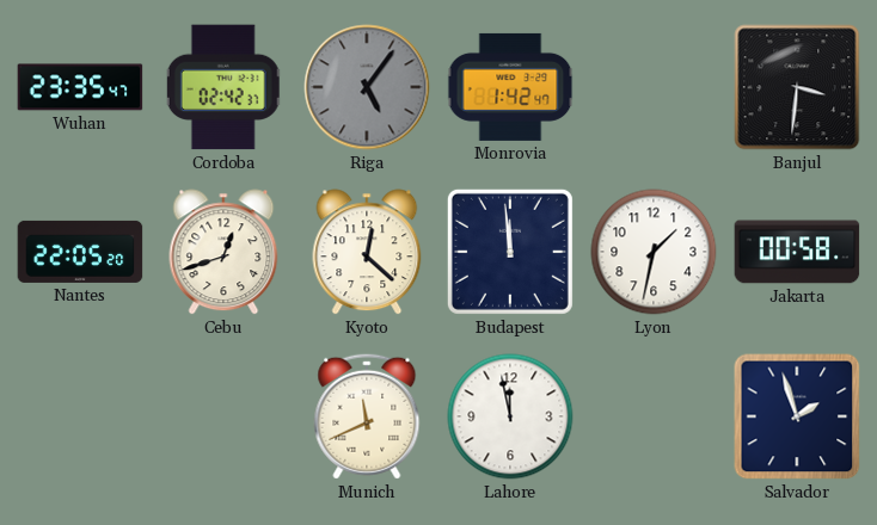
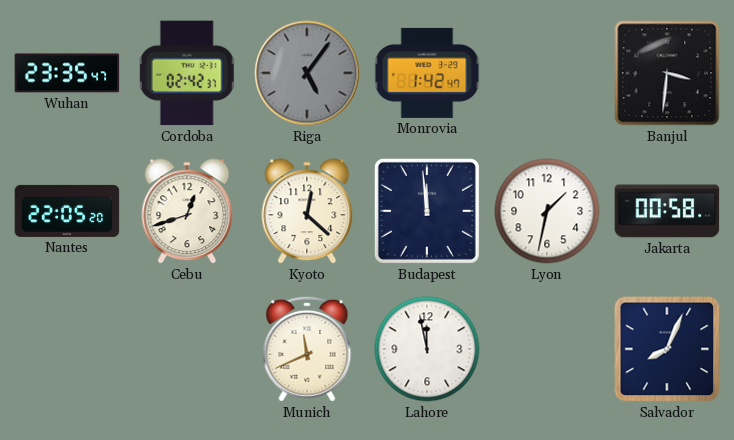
Salvador: 1:57 -> 8:04 (667, 349)
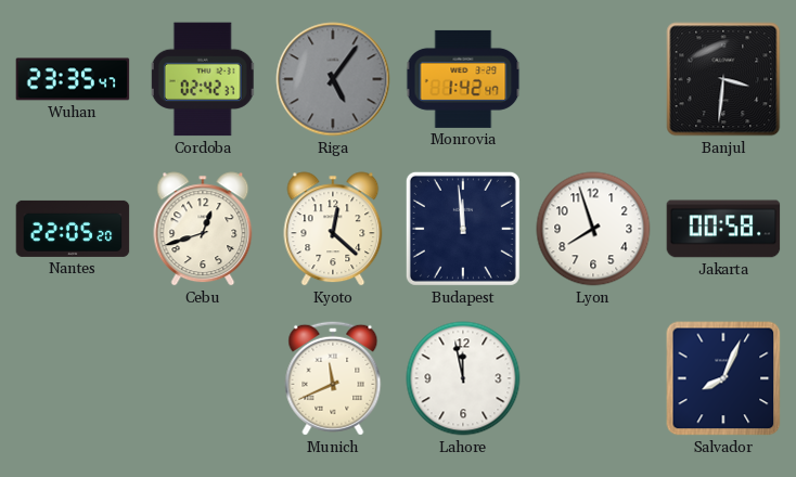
Lyon: 1:32 -> 7:57 (593, 229)
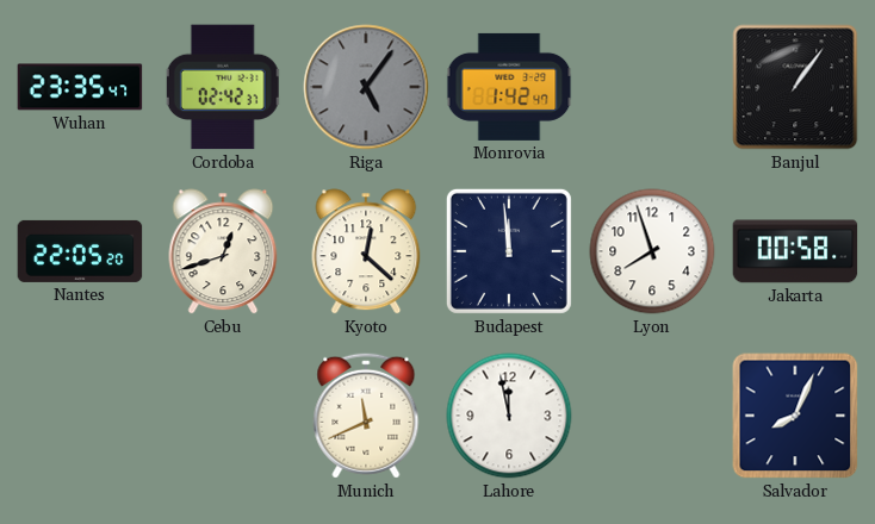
Banjul: 3:31 -> 1:06 (795, 87)
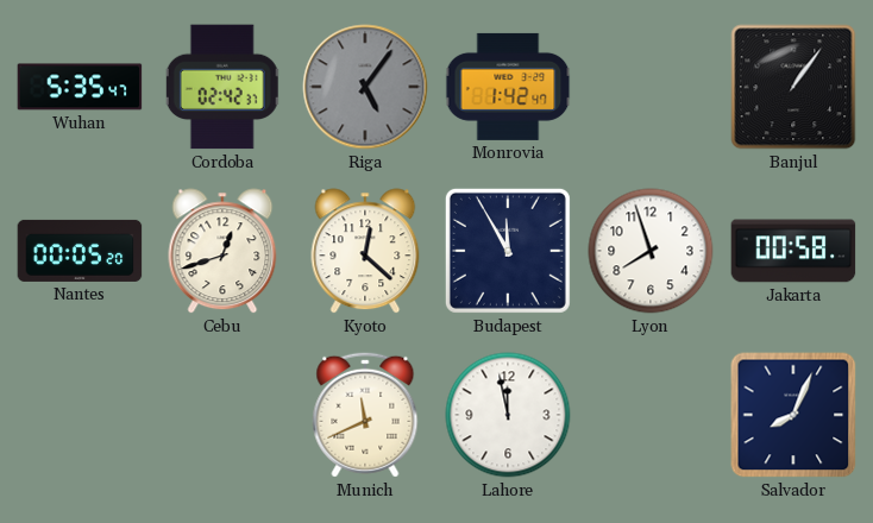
Wuhan: 23:35 -> 5:35 (80, 87)
Nantes: 22:05 -> 00:05 (80, 251)
Budapest: 11:59 -> 11:55 (508, 251)
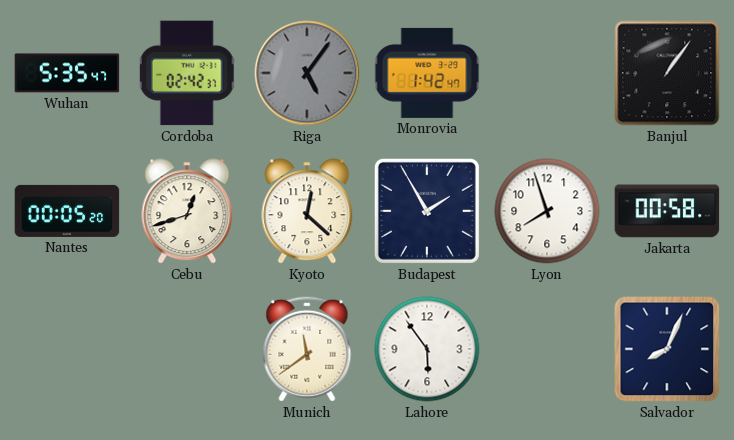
Budapest: 11:55 -> 1:55 (427, 211)
Munich: 11:41 -> 11:39 (307, 349)
Lahore: 11:58 -> 5:54 (427, 349)
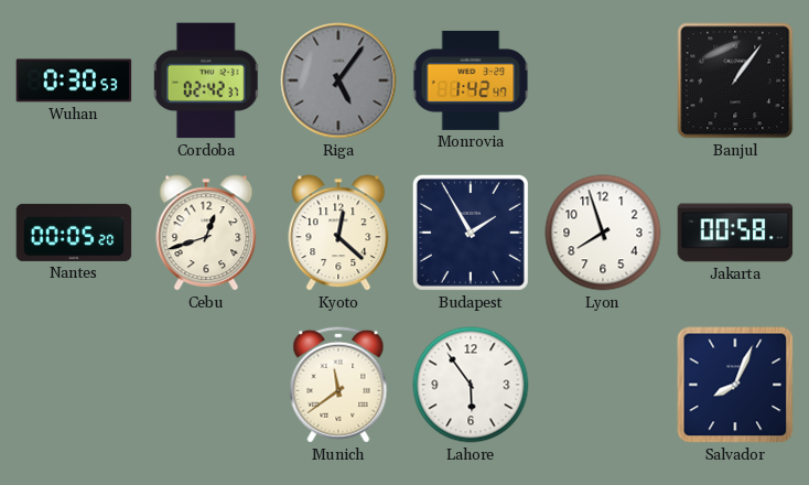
Wuhan: 5:35 -> 0:30 (74, 80)
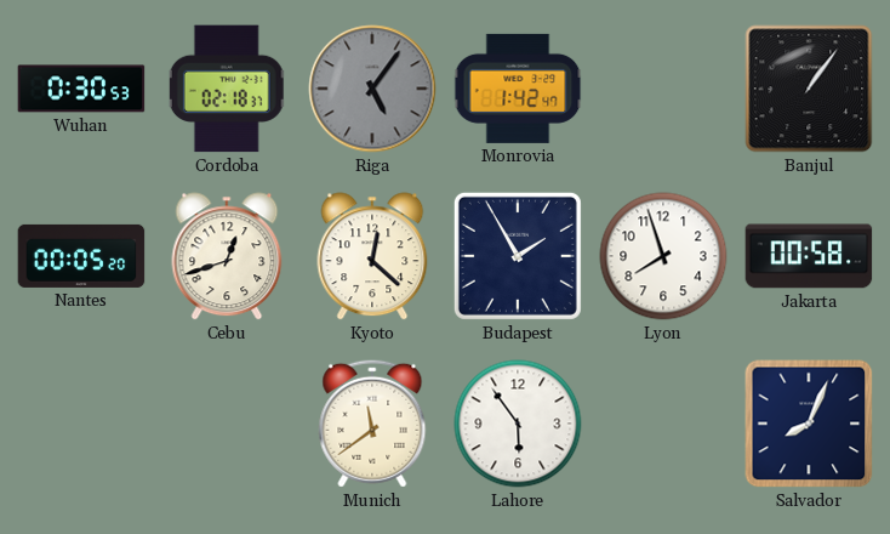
Cordoba: 02:42 -> 02:18 (227, 89)
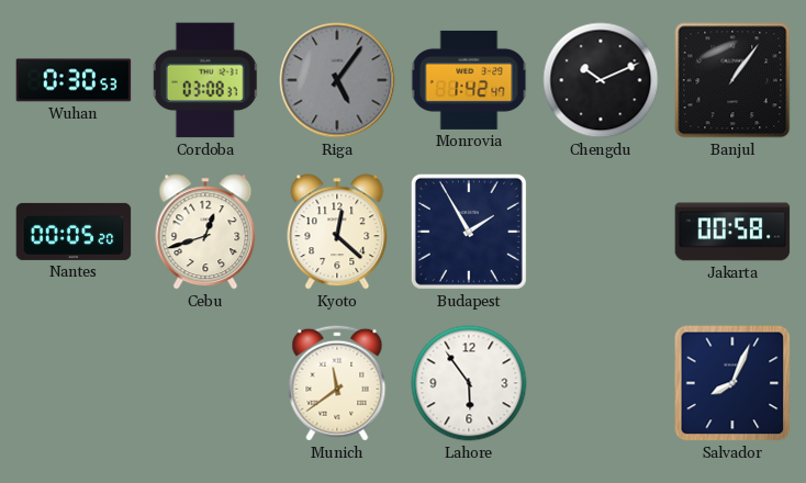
Cordoba: 02:18 -> 03:08 (205, 80)
Chengdu: none -> 10:11 (601, 80)
Lyon: 7:57 -> none (663, 256)
